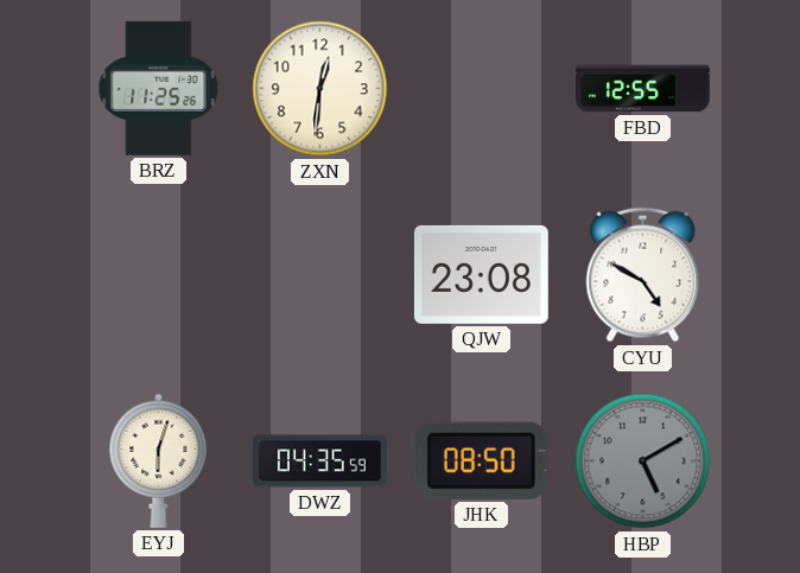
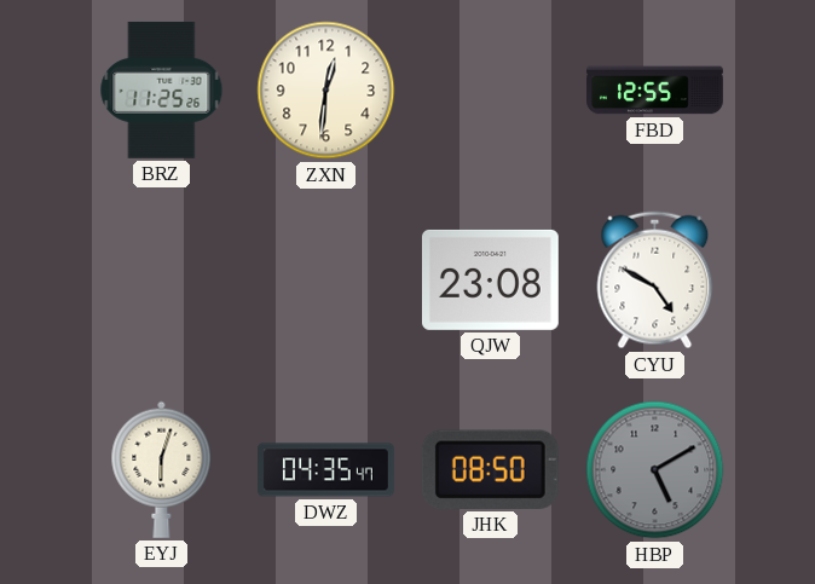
DWZ: 04:35:59 -> 04:35:47 (326, 470)
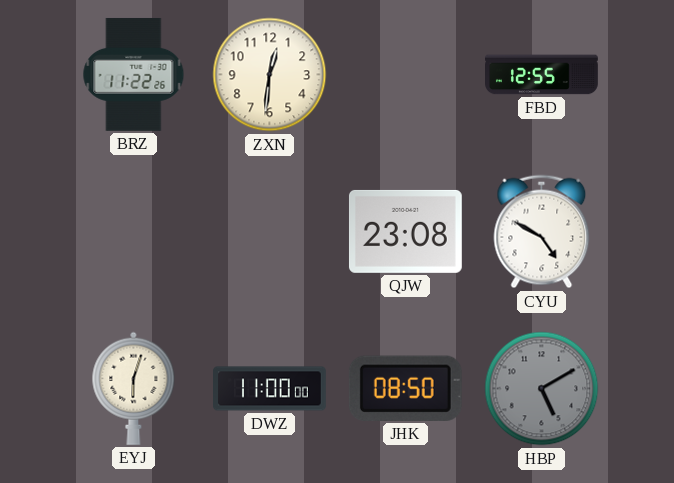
BRZ: 11:25 -> 11:22 (134, 74)
DWZ: 04:35 -> 11:00 (270, 389)
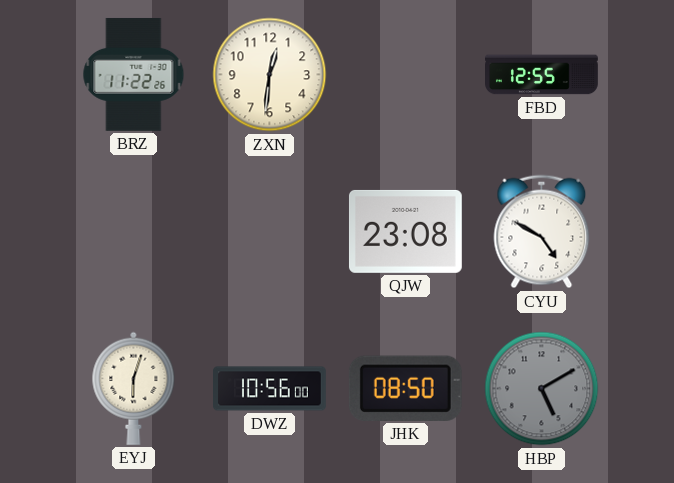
DWZ: 11:00 -> 10:56 (270, 389)
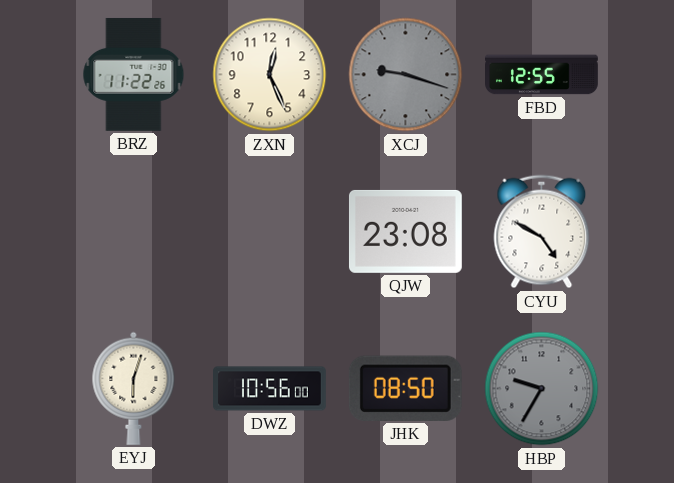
ZXN: 12:31 -> 12:26 (270, 75)
XCJ: none -> 9:18 (406, 75)
HBP: 5:10 -> 9:35 (542, 389)
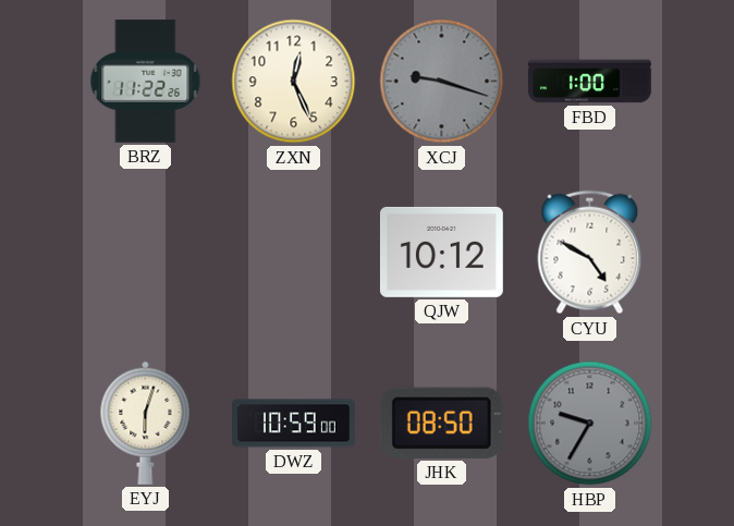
FBD: 12:55 -> 1:00 (590, 82)
QJW: 23:08 -> 10:12 (441, 252)
DWZ: 10:56 -> 10:59 (294, 424)
